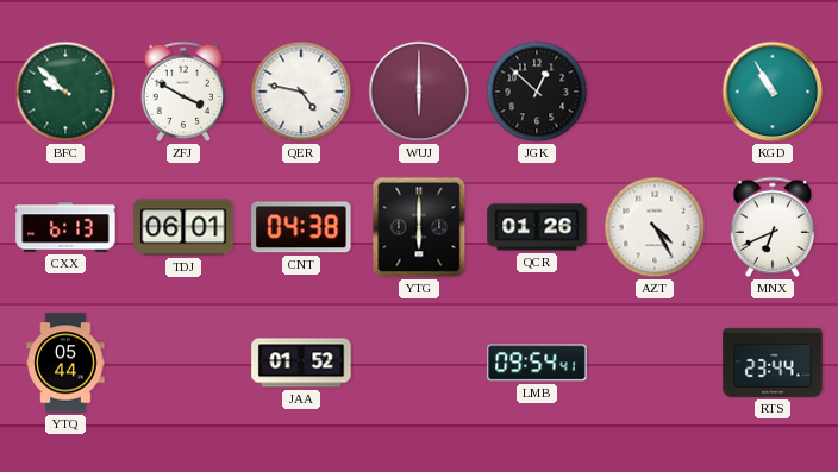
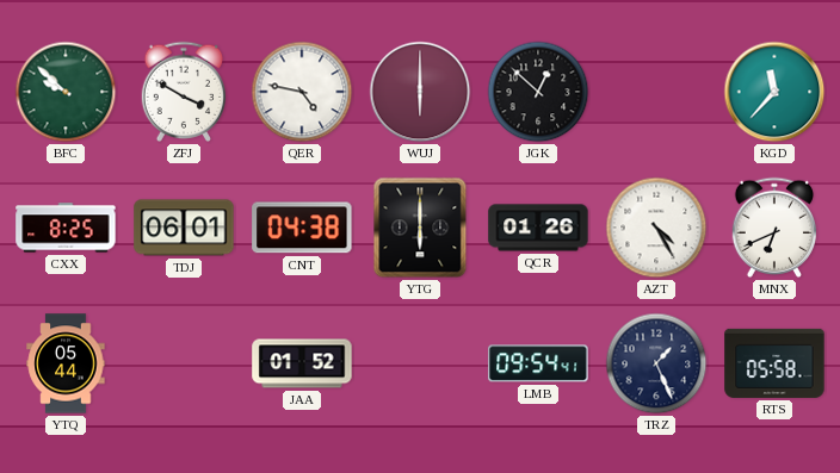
KGD: 10:55 -> 11:37 (774, 92)
CXX: 6:13 -> 8:25 (66, 228)
TRZ: none -> 1:26 (656, 363)
RTS: 23:44 -> 05:58 (774, 363)
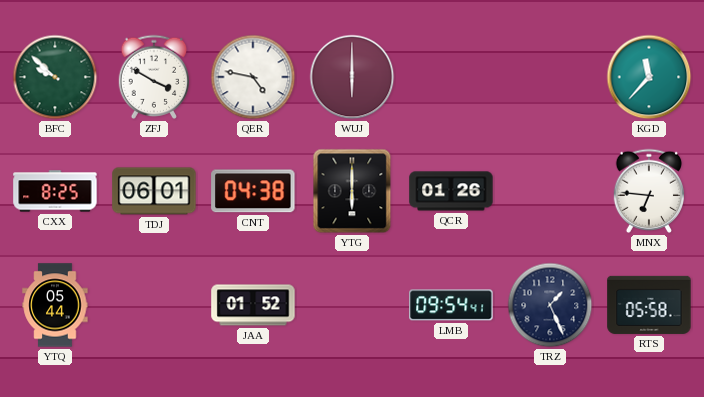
JGK: 12:52 -> none (538, 92)
AZT: 4:25 -> none (656, 228)
MNX: 6:41 -> 6:46 (648, 191)
